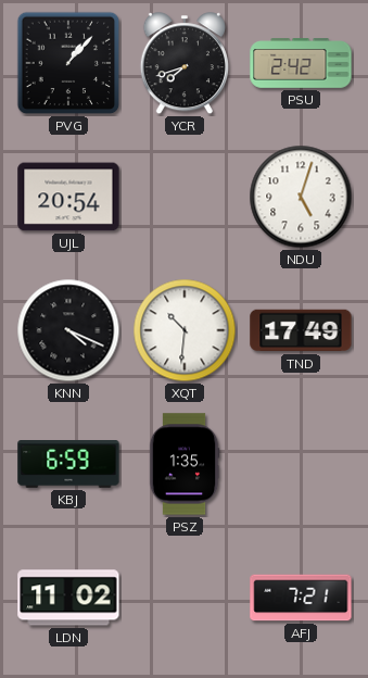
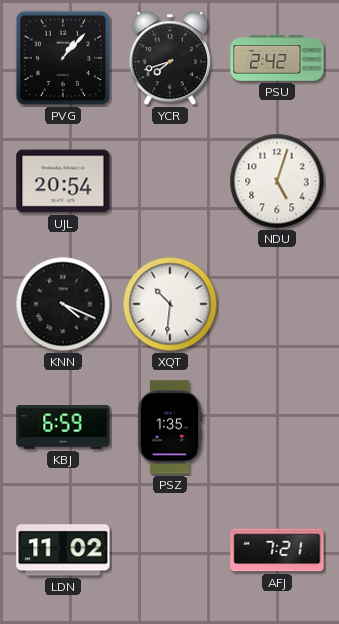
TND: 17:49 -> none (301, 330)
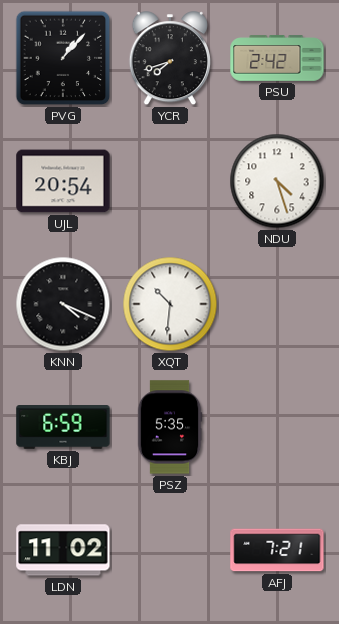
NDU: 5:03 -> 4:27 (277, 181)
PSZ: 1:35 -> 5:35 (170, 427)
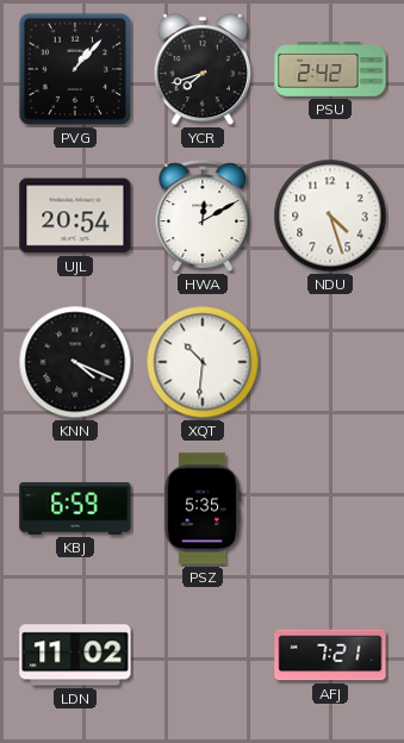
HWA: none -> 12:10 (203, 217)
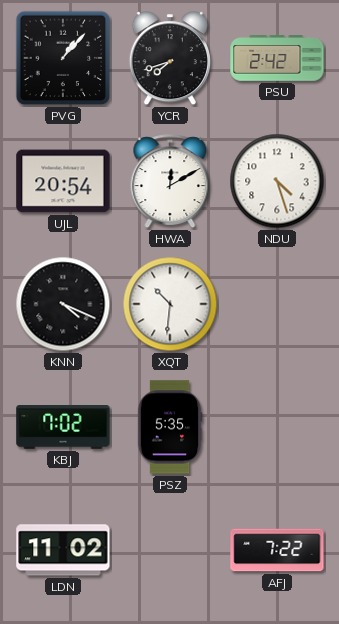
KBJ: 6:59 -> 7:02 (63, 427)
AFJ: 7:21 -> 7:22 (277, 550)
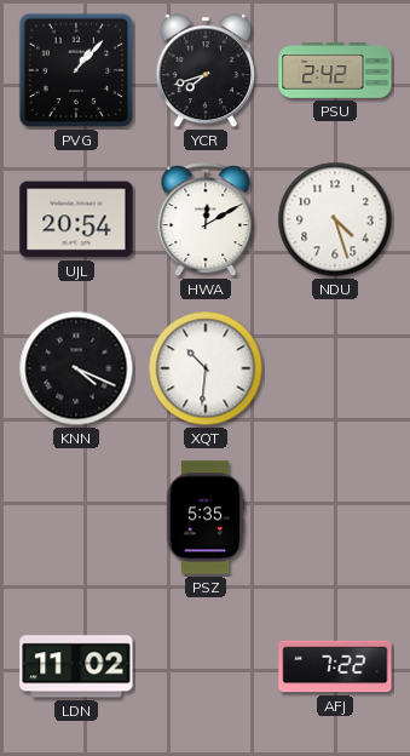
KBJ: 7:02 -> none (63, 427)
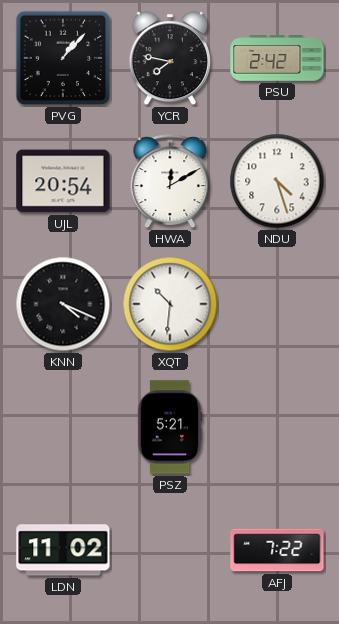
YCR: 7:42 -> 7:47 (170, 59)
PSZ: 5:35 -> 5:21 (170, 427)
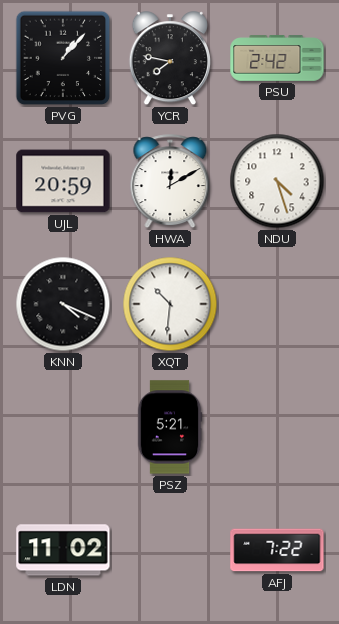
UJL: 20:54 -> 20:59 (63, 181)
